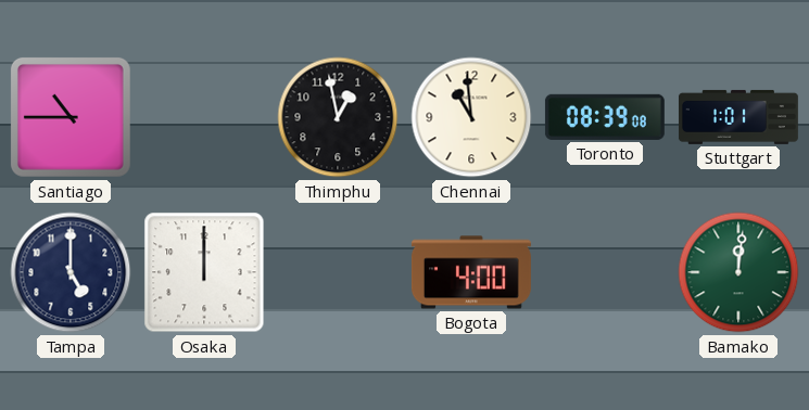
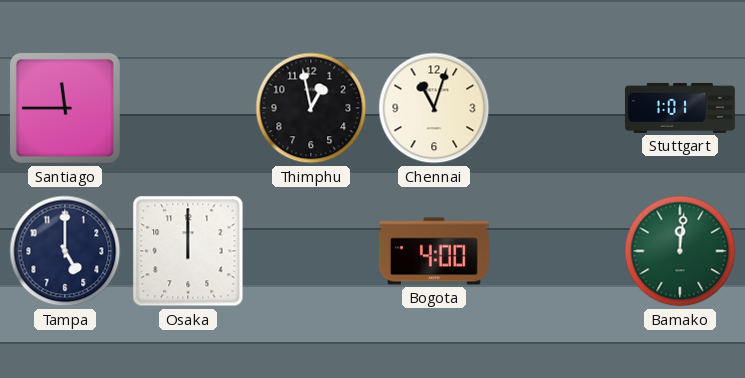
Santiago: 10:45 -> 11:45 (65, 108)
Chennai: 10:59 -> 11:03 (434, 108)
Toronto: 08:39 -> none (605, 117)
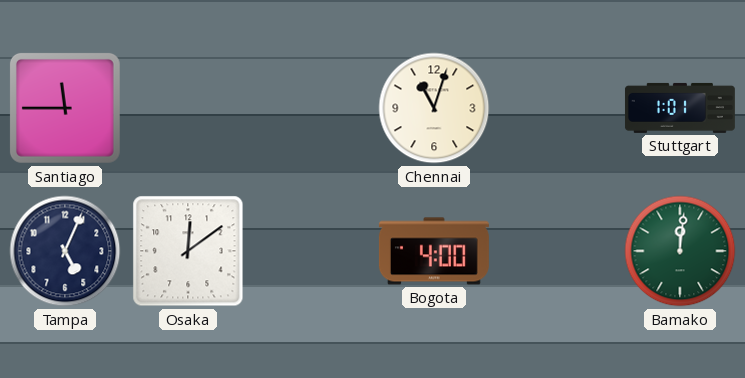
Thimphu: 12:58 -> none (311, 108)
Tampa: 5:00 -> 5:04 (65, 251)
Osaka: 12:00 -> 12:09 (188, 251)
